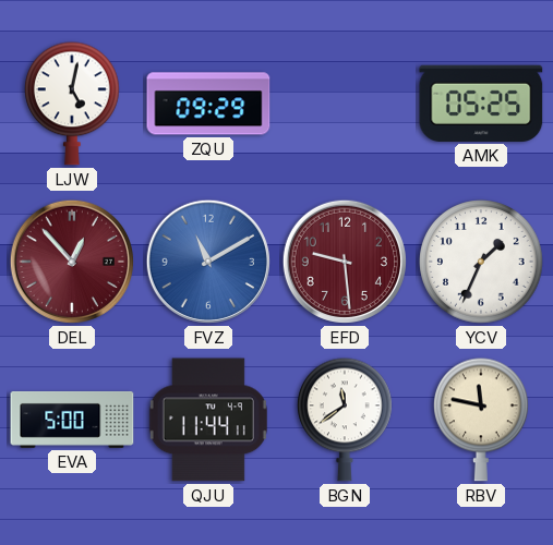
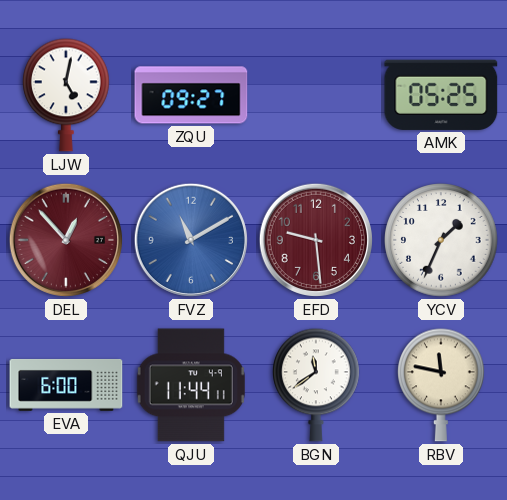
ZQU: 09:29 -> 09:27 (191, 95)
EVA: 5:00 -> 6:00 (66, 385)
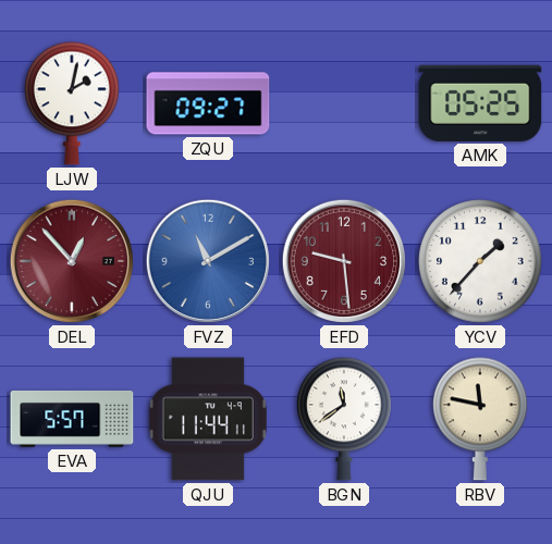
LJW: 5:02 -> 2:02 (73, 103)
YCV: 1:34 -> 1:37 (480, 261)
EVA: 6:00 -> 5:57 (72, 419)
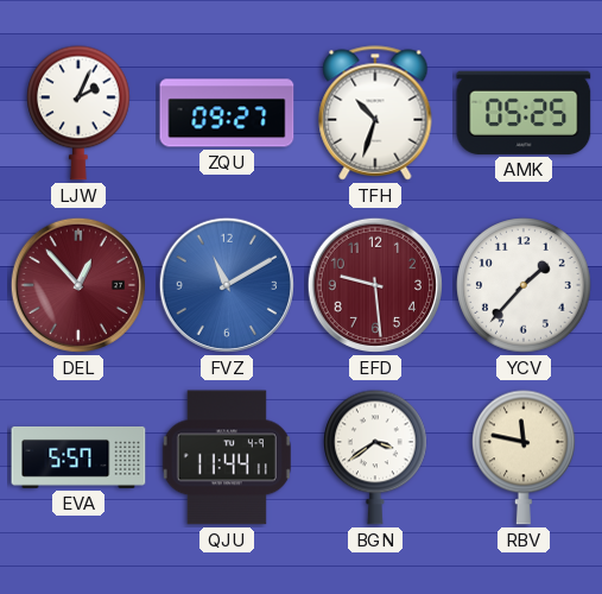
LJW: 2:02 -> 2:04 (80, 113)
TFH: none -> 10:33 (375, 113)
BGN: 11:39 -> 3:39 (376, 457)
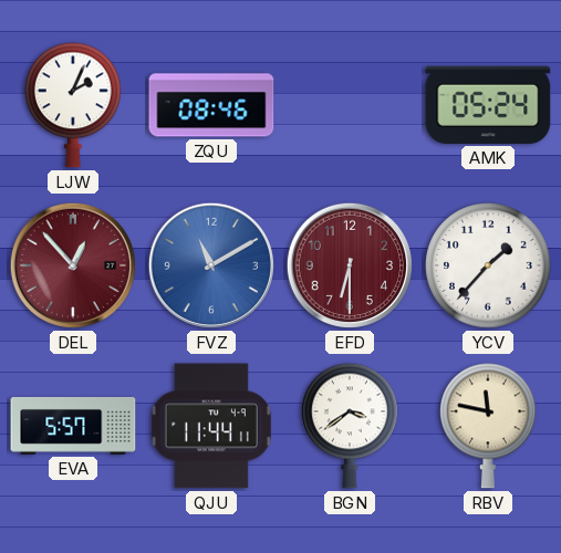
ZQU: 09:27 -> 08:46 (211, 105)
TFH: 10:33 -> none (375, 113)
AMK: 05:25 -> 05:24 (488, 105)
EFD: 9:29 -> 6:30 (350, 265)
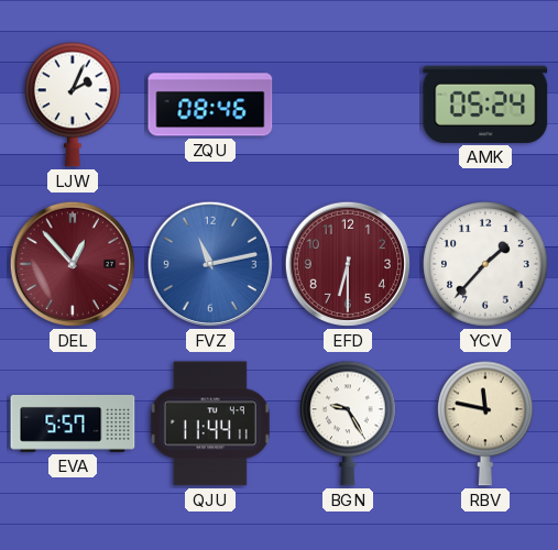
FVZ: 11:10 -> 11:13 (210, 264)
BGN: 3:39 -> 9:25 (349, 424)
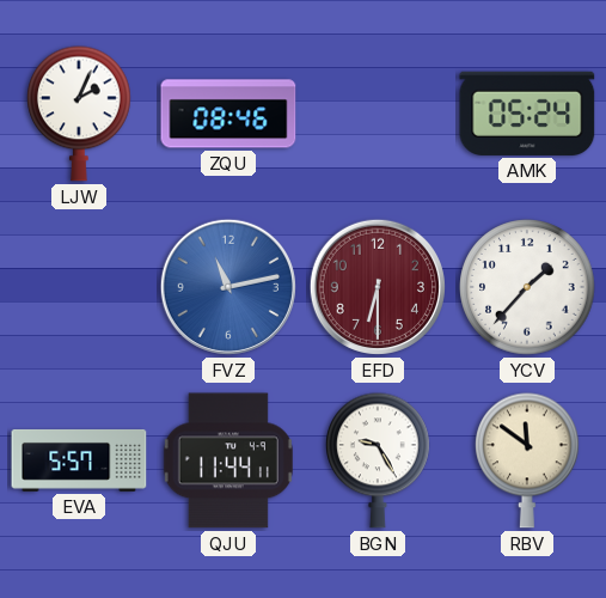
DEL: 12:53 -> none (73, 264)
RBV: 11:47 -> 11:51 (528, 460)
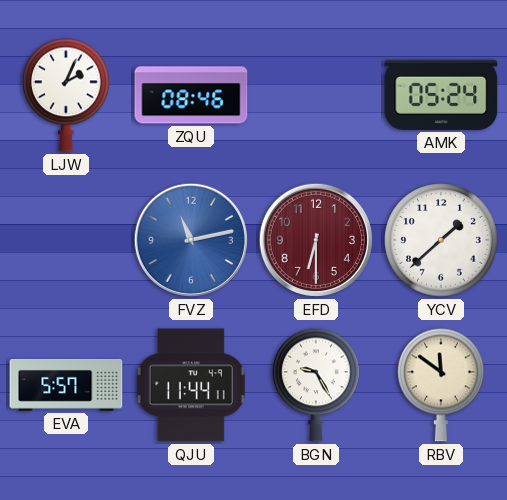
YCV: 1:37 -> 1:38 (441, 240)
